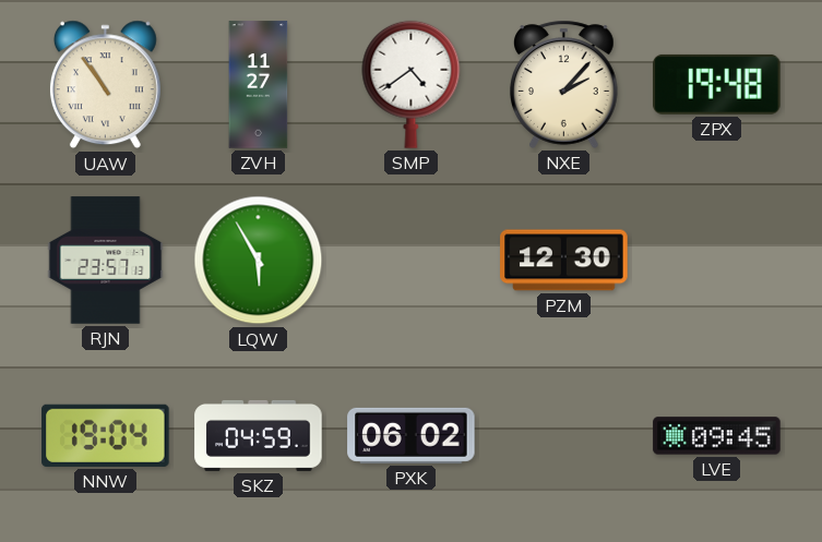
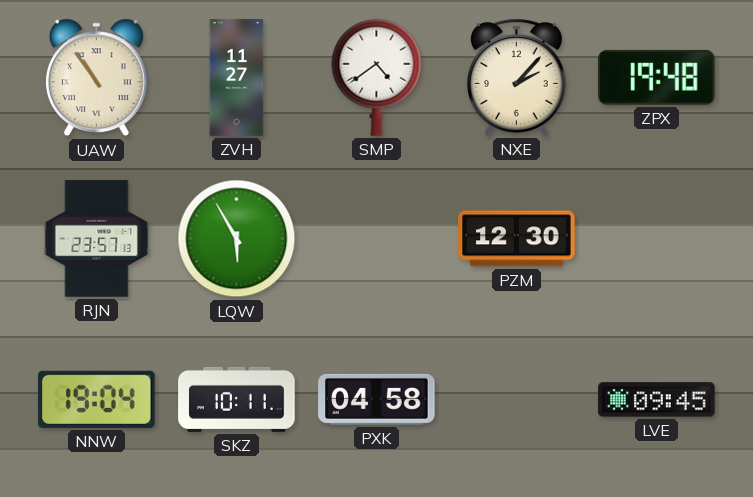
SKZ: 04:59 -> 10:11 (237, 399)
PXK: 06:02 -> 04:58 (377, 399)
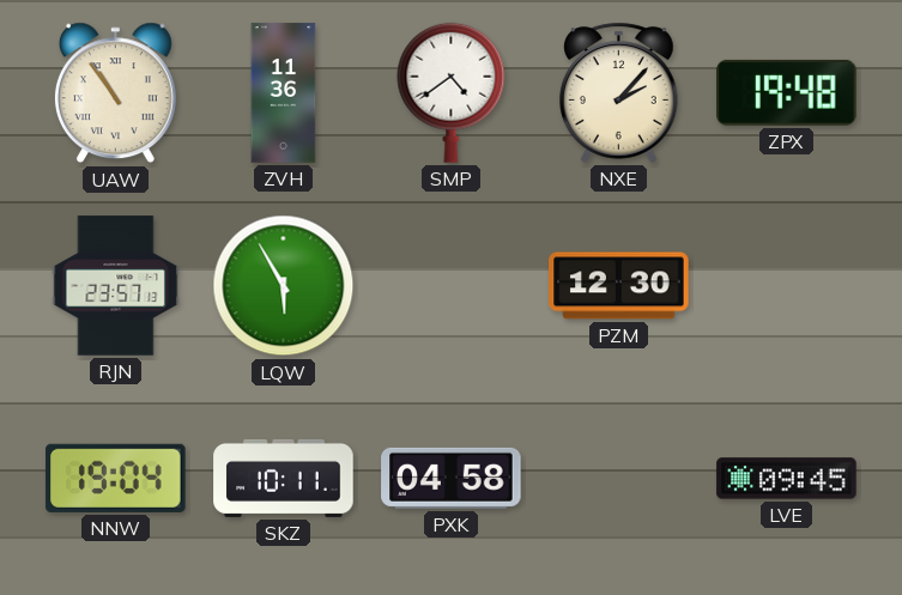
ZVH: 11:27 -> 11:36 (284, 93)
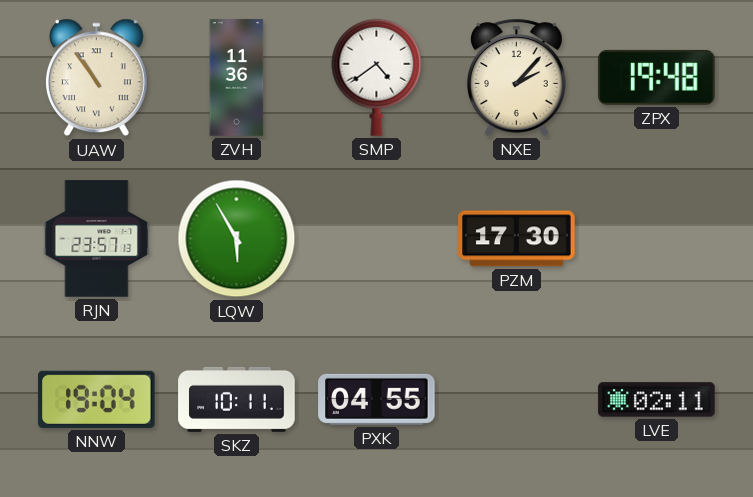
PZM: 12:30 -> 17:30 (517, 239)
PXK: 04:58 -> 04:55 (377, 399)
LVE: 09:45 -> 02:11 (657, 400)
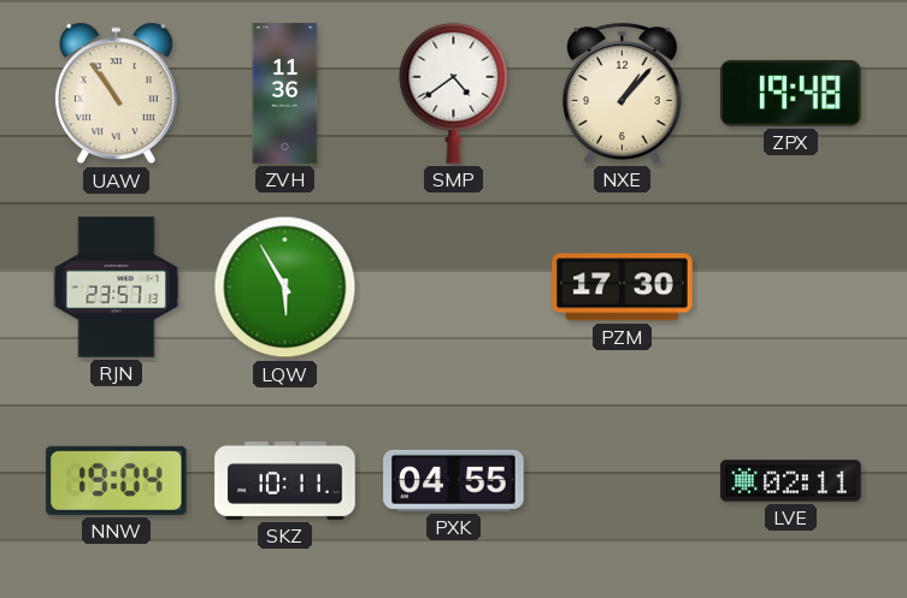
NXE: 2:07 -> 1:07 (623, 93)
